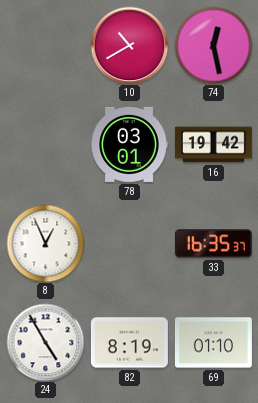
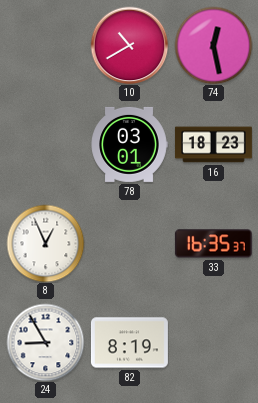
16: 19:42 -> 18:23 (213, 145)
24: 4:55 -> 8:55 (45, 342)
69: 01:10 -> none (213, 343)
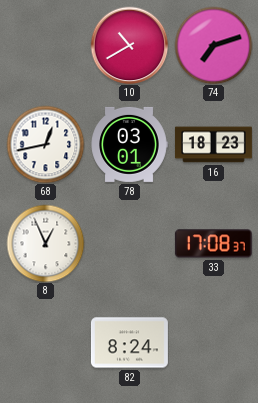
74: 12:28 -> 7:12 (213, 45)
68: none -> 12:43 (45, 144)
33: 16:35 -> 17:08 (213, 244)
24: 8:55 -> none (45, 342)
82: 8:19 -> 8:24 (129, 343)
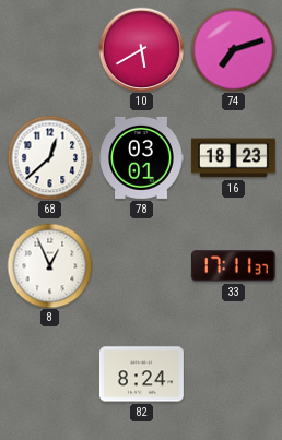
10: 10:40 -> 5:40 (141, 49)
68: 12:43 -> 12:38 (49, 157)
33: 17:08 -> 17:11 (233, 266)
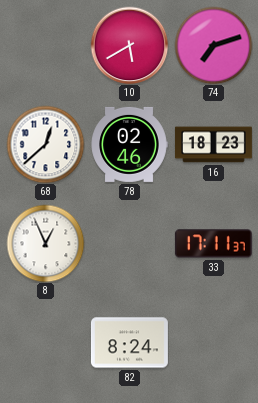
78: 03:01 -> 02:46 (129, 144)
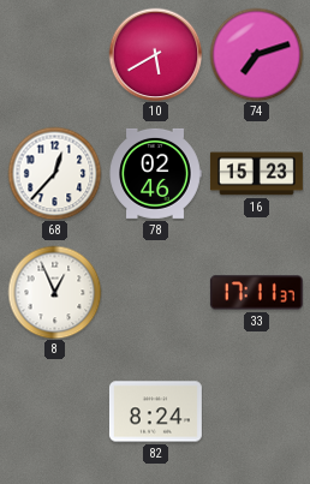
68: 12:38 -> 12:37 (54, 173)
16: 18:23 -> 15:23 (256, 174)
